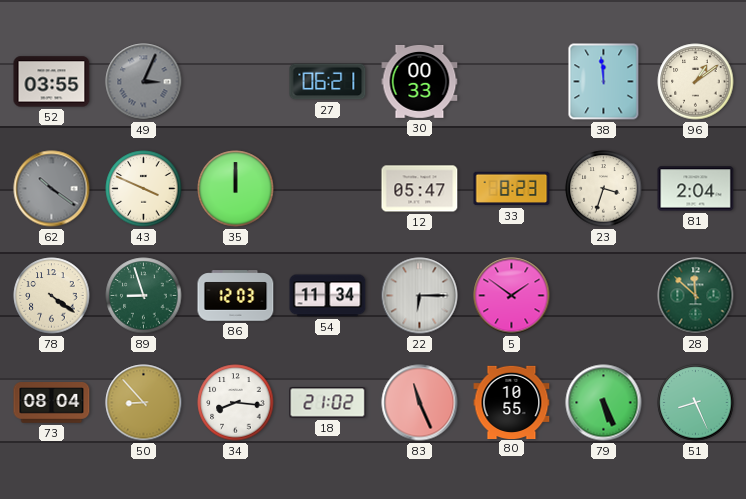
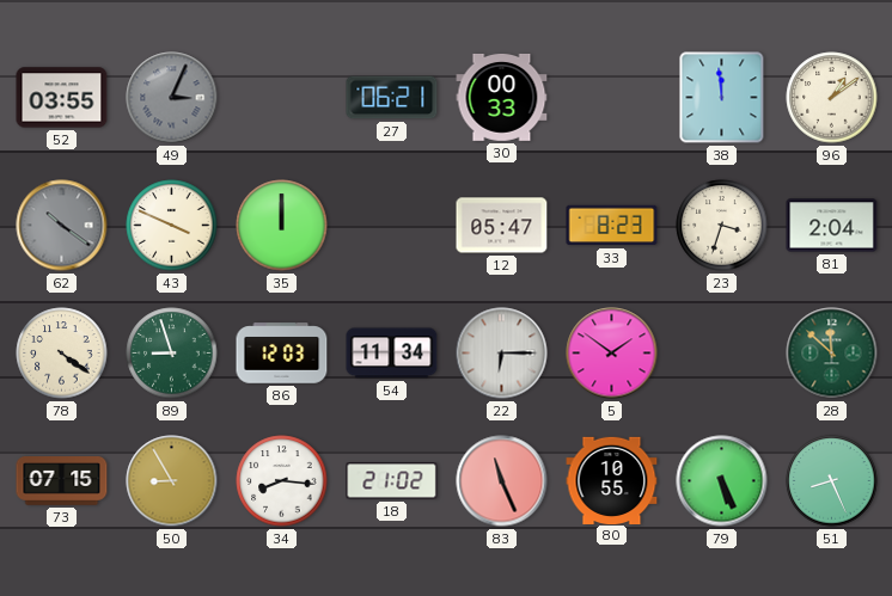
73: 08:04 -> 07:15 (62, 481)
50: 8:53 -> 8:55 (172, 481)
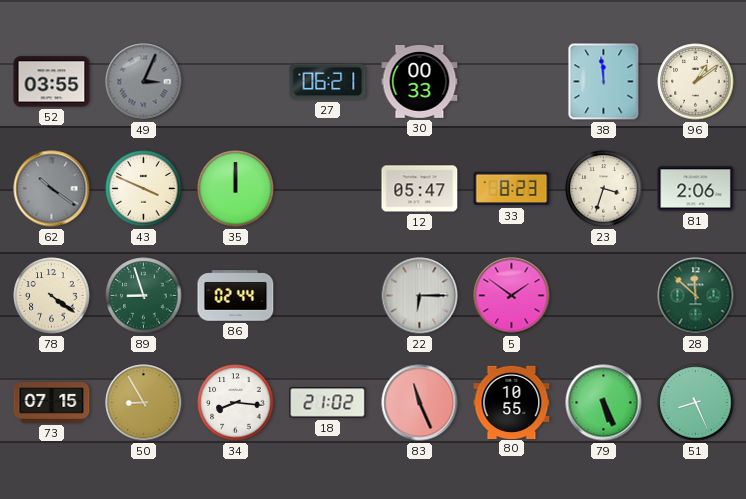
81: 2:04 -> 2:06 (696, 189)
86: 12:03 -> 02:44 (236, 296)
54: 11:34 -> none (392, 354)
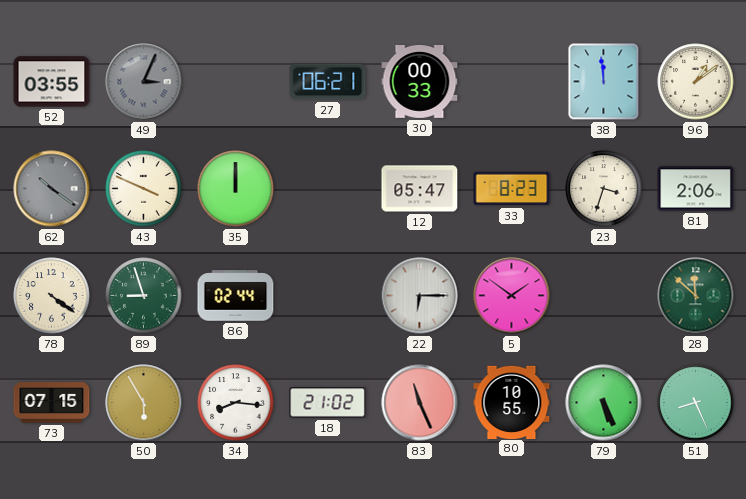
50: 8:55 -> 5:55 (144, 403)
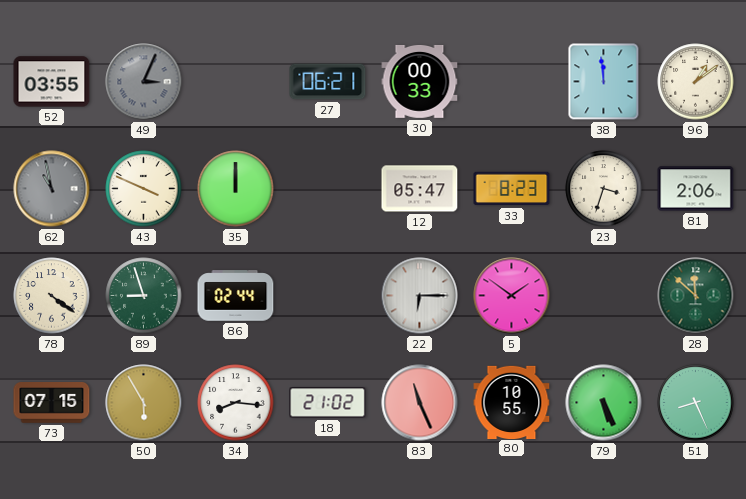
62: 10:21 -> 10:58 (52, 189)
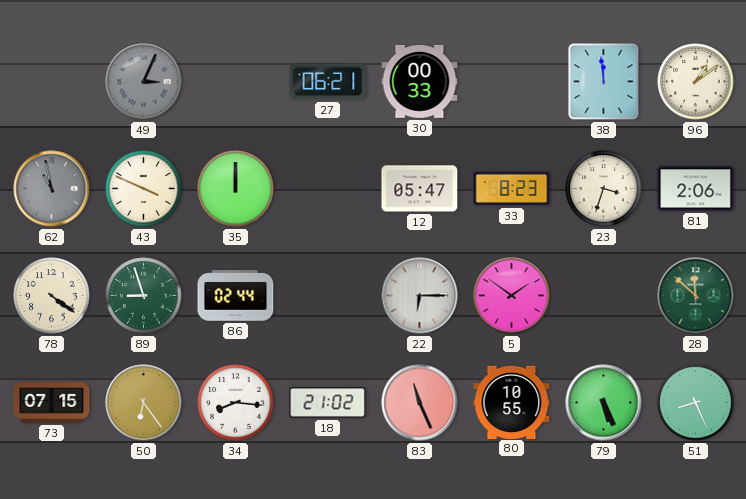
52: 03:55 -> none (52, 82)
50: 5:55 -> 6:24 (144, 403)
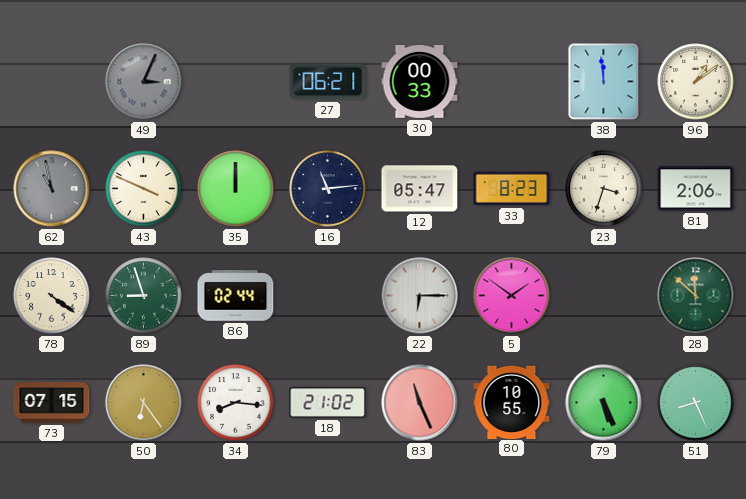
16: none -> 11:14 (328, 189)
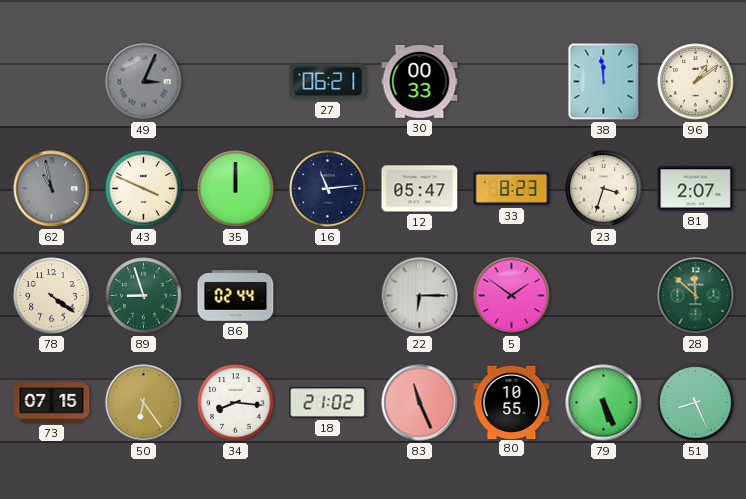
81: 2:06 -> 2:07 (696, 189)
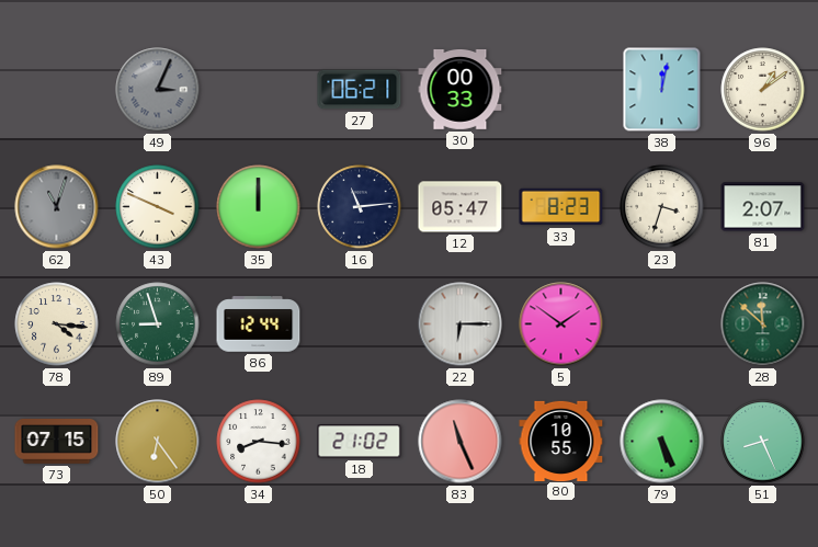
38: 11:59 -> 12:02 (662, 90)
62: 10:58 -> 11:03 (57, 207)
78: 4:21 -> 4:16 (57, 324)
86: 02:44 -> 12:44 (259, 324)
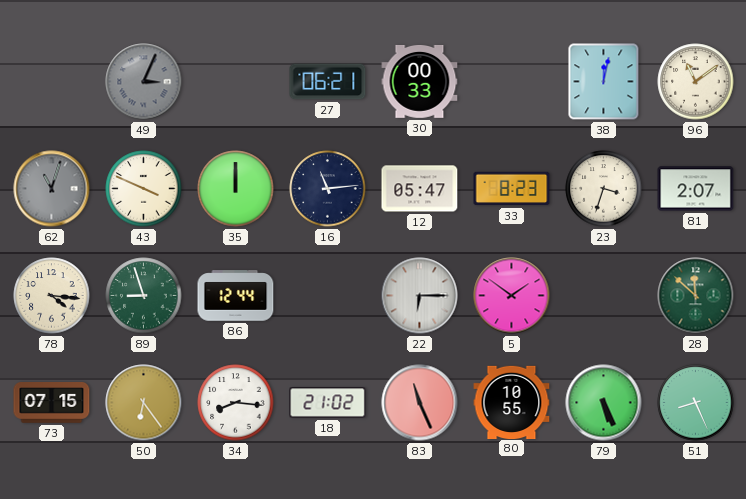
96: 1:09 -> 11:09 (696, 82)
